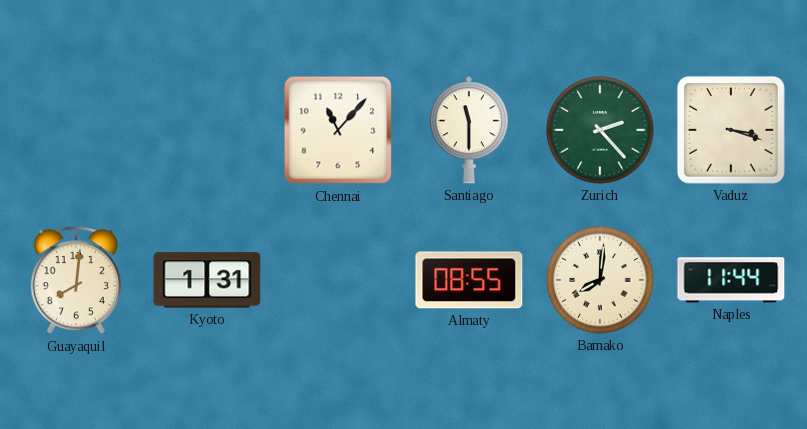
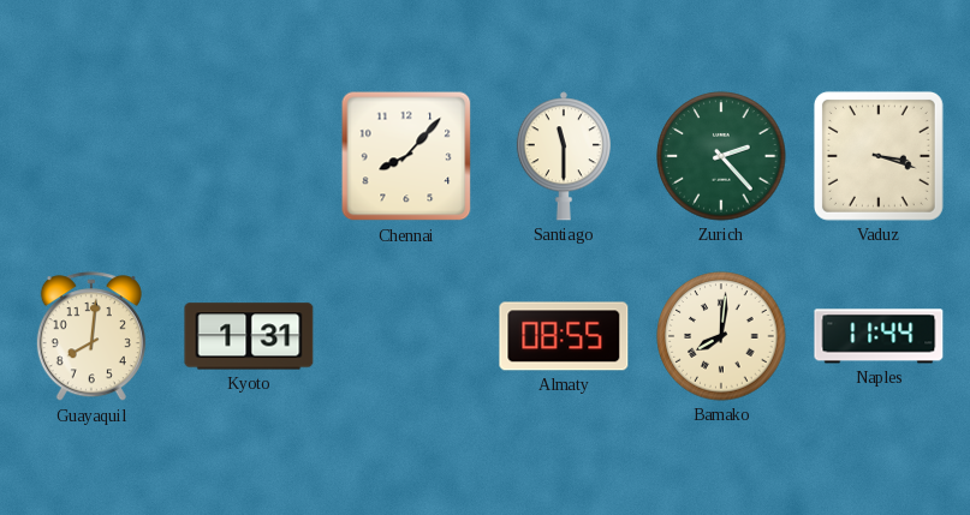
Chennai: 11:07 -> 8:07 (406, 156)
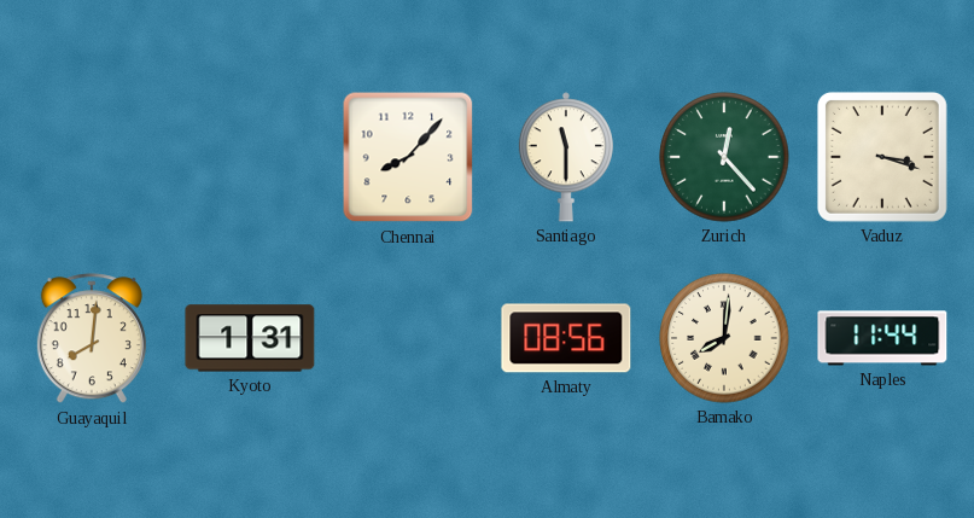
Zurich: 2:23 -> 12:23 (724, 157)
Almaty: 08:55 -> 08:56 (566, 338)
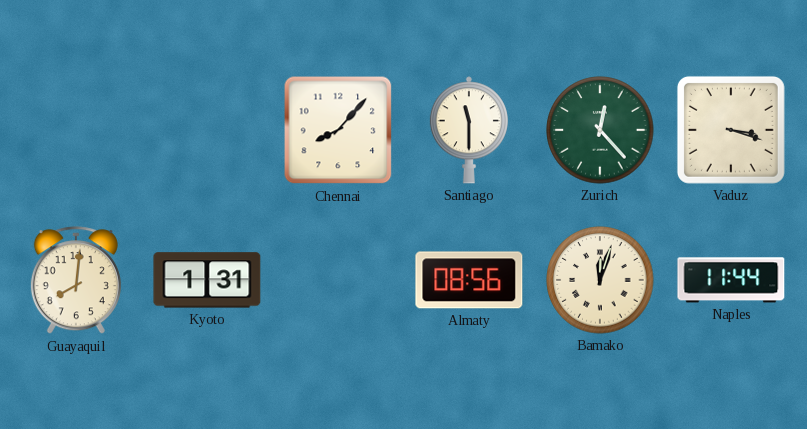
Bamako: 8:01 -> 12:03 (600, 280)
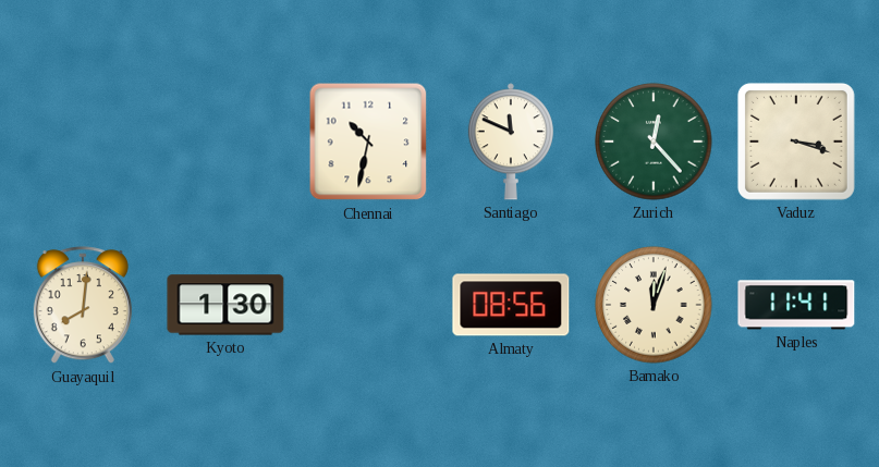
Chennai: 8:07 -> 10:32 (368, 142)
Santiago: 11:30 -> 11:49 (511, 142)
Kyoto: 1:31 -> 1:30 (225, 305)
Naples: 11:44 -> 11:41 (796, 305)
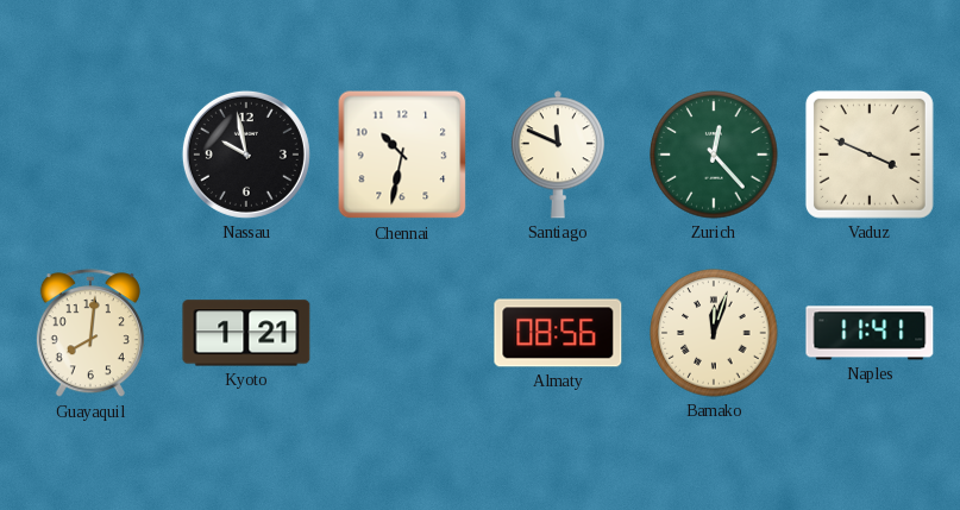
Nassau: none -> 9:58 (246, 155)
Vaduz: 3:18 -> 3:49 (870, 155)
Kyoto: 1:30 -> 1:21 (246, 333)
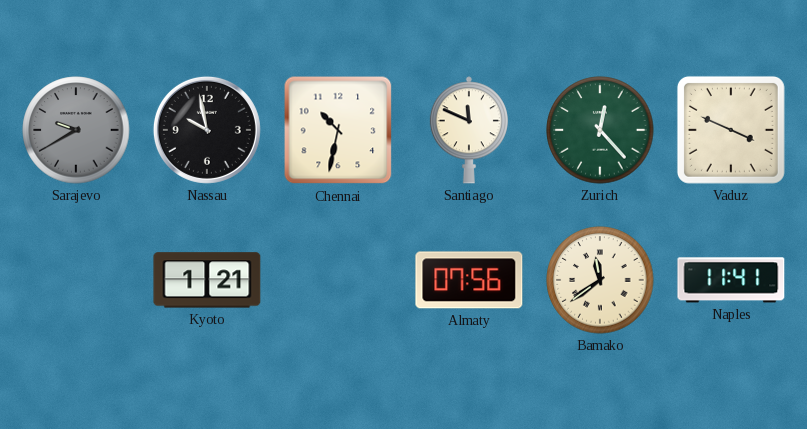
Sarajevo: none -> 9:40 (76, 130)
Guayaquil: 8:01 -> none (90, 334)
Almaty: 08:56 -> 07:56 (469, 280)
Bamako: 12:03 -> 11:39 (600, 280)
